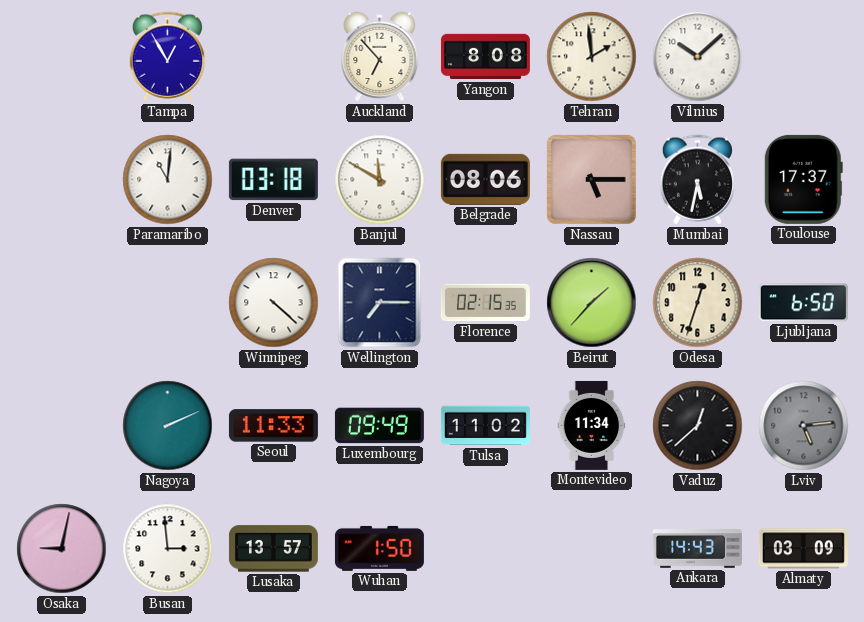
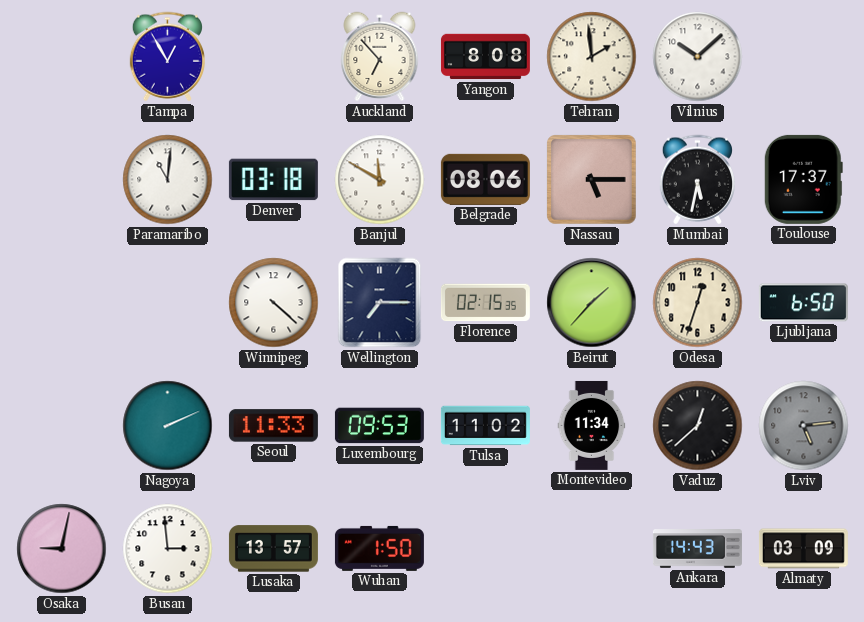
Luxembourg: 09:49 -> 09:53 (379, 426)
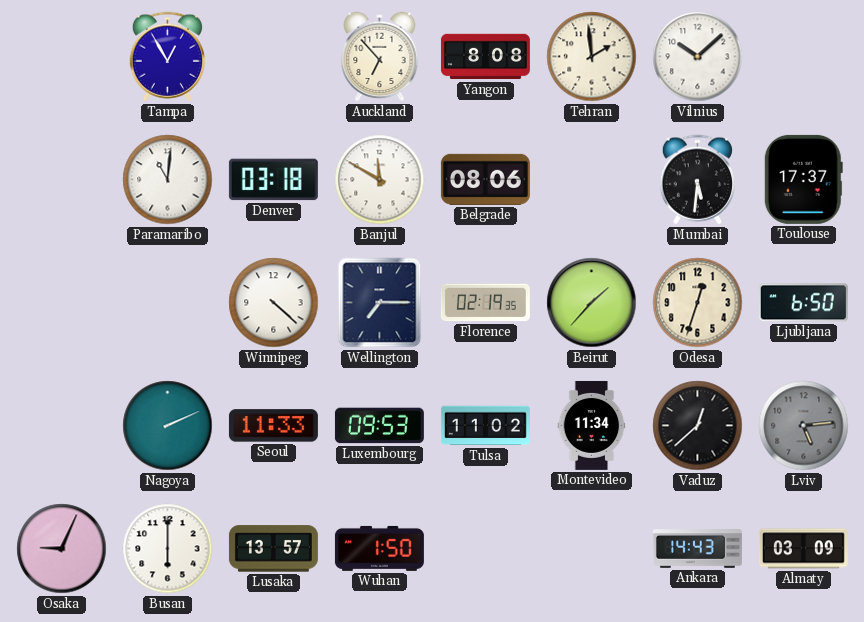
Nassau: 5:15 -> none (592, 180)
Mumbai: 5:32 -> 5:31 (697, 180)
Florence: 02:15 -> 02:19 (485, 303)
Osaka: 9:02 -> 9:04 (62, 549)
Busan: 2:59 -> 6:00 (168, 549)
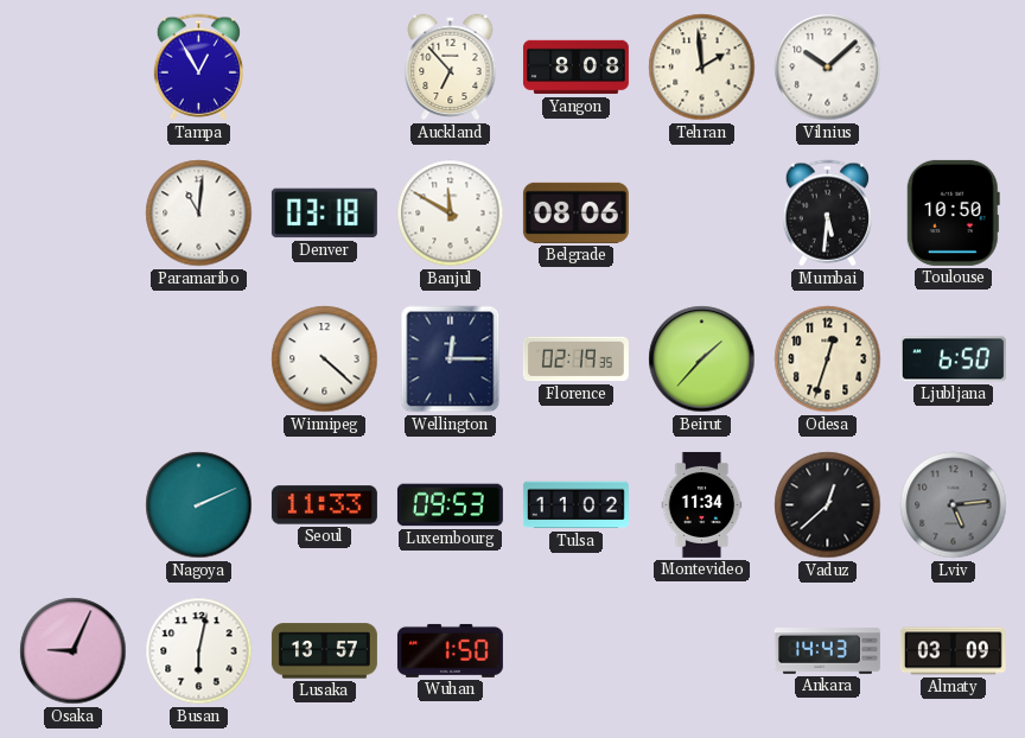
Toulouse: 17:37 -> 10:50 (953, 212)
Wellington: 7:15 -> 12:15 (451, 360)
Busan: 6:00 -> 6:02 (199, 651)
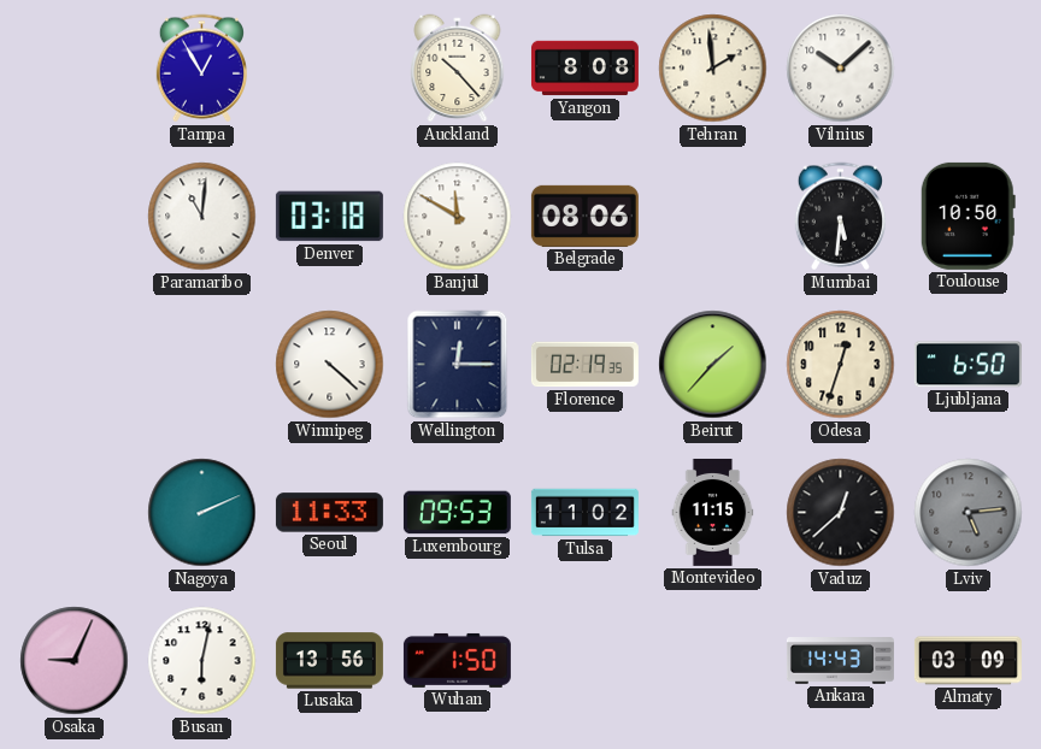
Auckland: 6:53 -> 10:23 (458, 69)
Montevideo: 11:34 -> 11:15 (713, 512)
Lusaka: 13:57 -> 13:56 (329, 661)
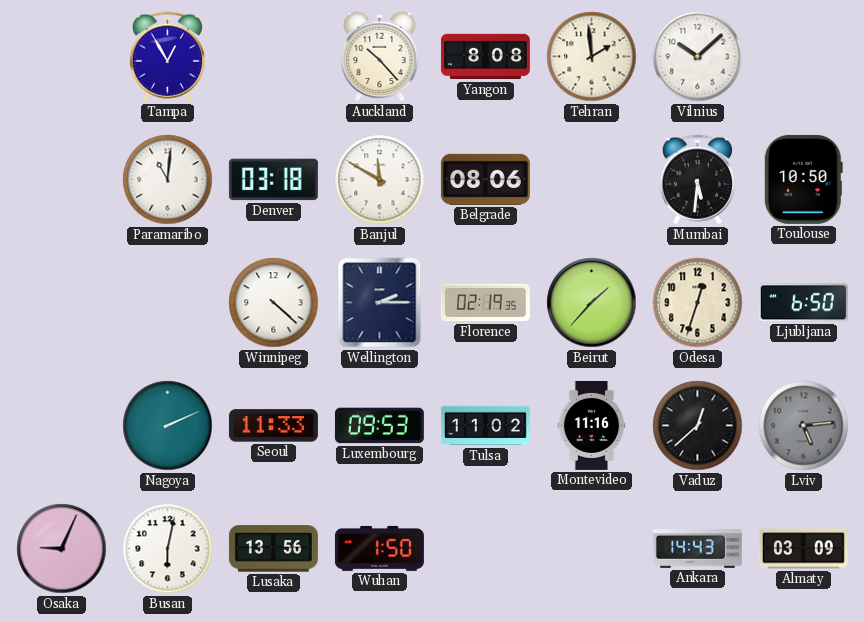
Wellington: 12:15 -> 2:15 (380, 303)
Montevideo: 11:15 -> 11:16 (592, 425)
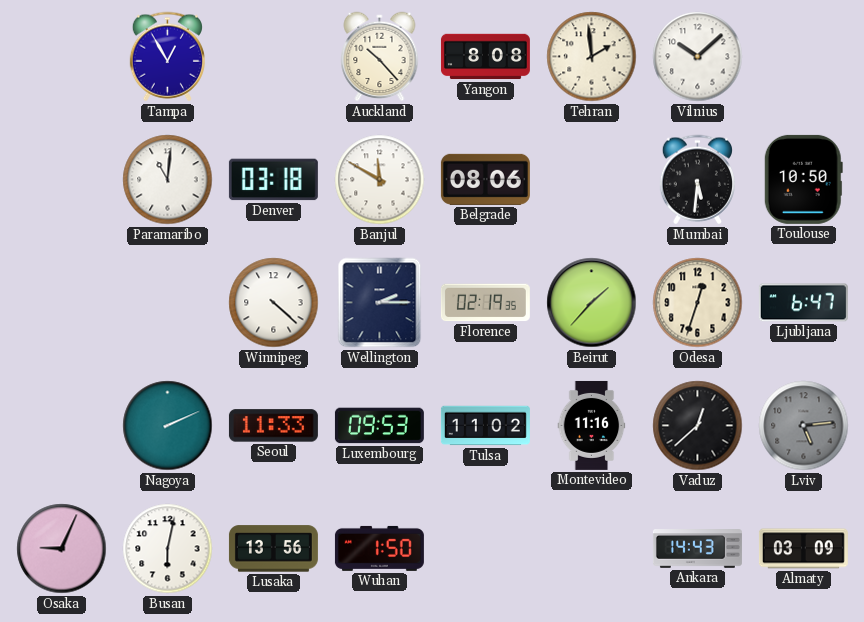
Ljubljana: 6:50 -> 6:47 (803, 303)
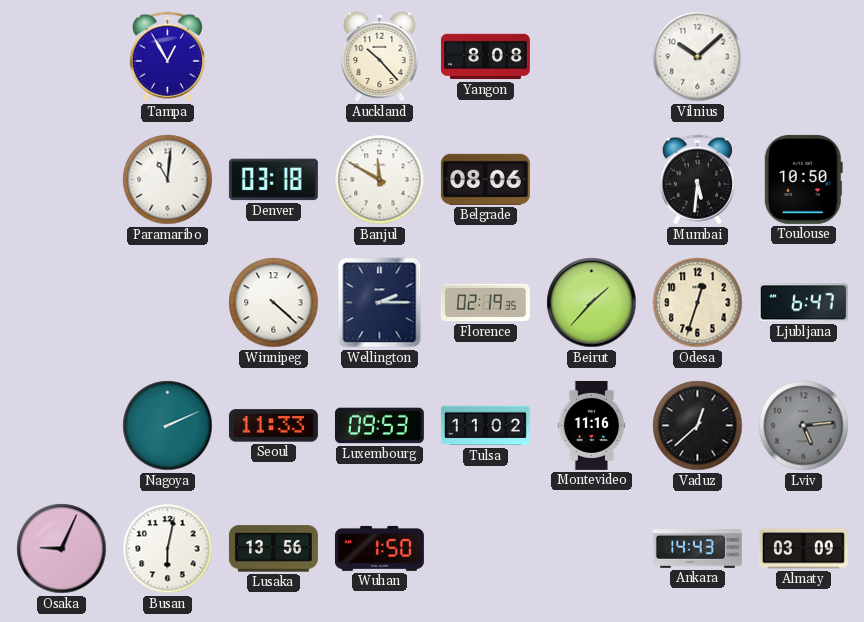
Tehran: 1:59 -> none (592, 57)
